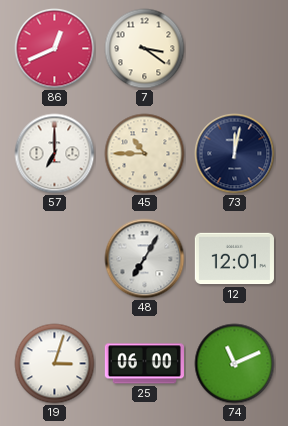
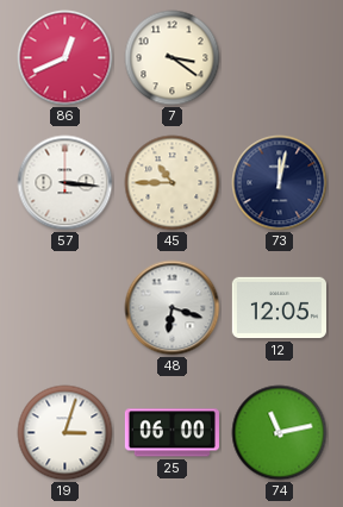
57: 7:00 -> 3:16 (66, 183)
48: 7:05 -> 6:18 (173, 308)
12: 12:01 -> 12:05 (279, 308)
74: 11:11 -> 11:13 (280, 433)
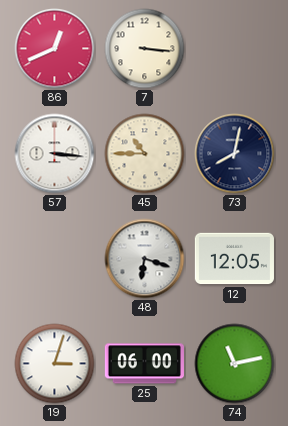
7: 3:21 -> 3:16 (145, 49)
73: 12:02 -> 8:02 (235, 154)
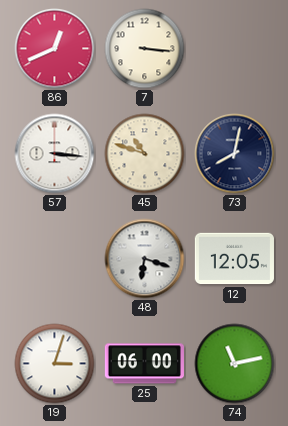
45: 10:45 -> 10:48 (145, 154)
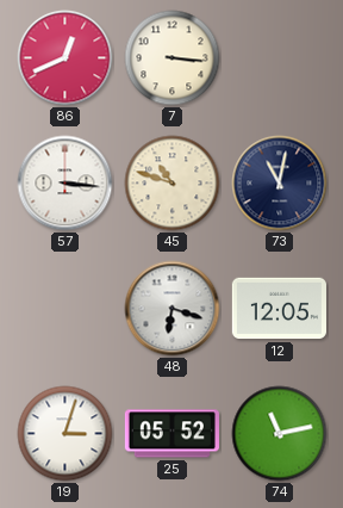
73: 8:02 -> 11:02 (280, 184)
25: 06:00 -> 05:52 (171, 434)
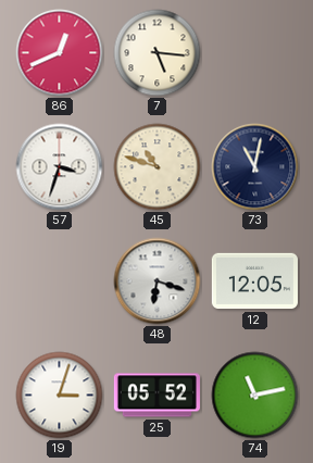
7: 3:16 -> 5:16 (158, 53)
57: 3:16 -> 3:33 (60, 167)
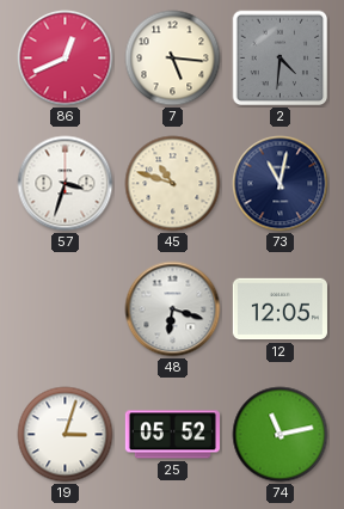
2: none -> 4:31 (281, 59)
